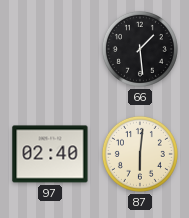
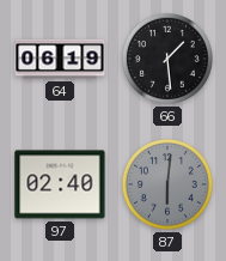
64: none -> 06:19 (60, 59)
87 dial: cream -> grey (167, 184)
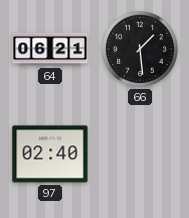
64: 06:19 -> 06:21 (50, 49)
87: 6:01 -> none (167, 184)
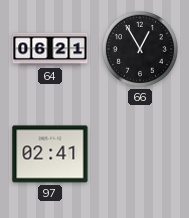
66: 1:29 -> 12:55 (140, 49)
97: 02:40 -> 02:41 (50, 154)
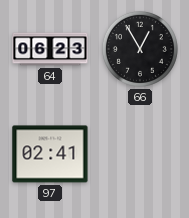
64: 06:21 -> 06:23 (50, 49)
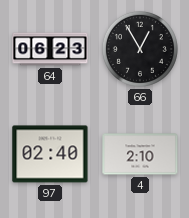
97: 02:41 -> 02:40 (50, 154)
4: none -> 2:10 (140, 154)
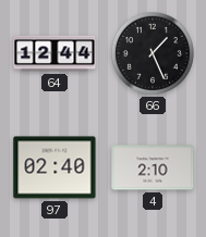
64: 06:23 -> 12:44 (54, 53)
66: 12:55 -> 1:26 (153, 53)
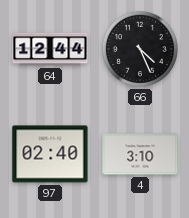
66: 1:26 -> 4:26 (140, 49)
4: 2:10 -> 3:10 (140, 154)
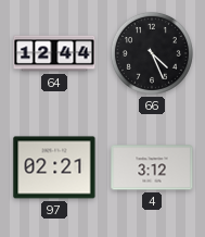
97: 02:40 -> 02:21 (54, 167)
4: 3:10 -> 3:12 (152, 167)
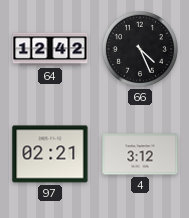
64: 12:44 -> 12:42 (50, 49)
